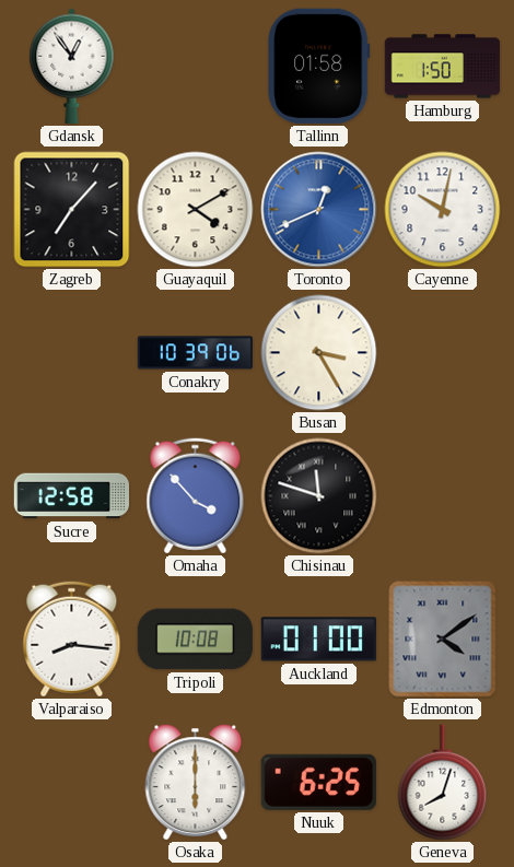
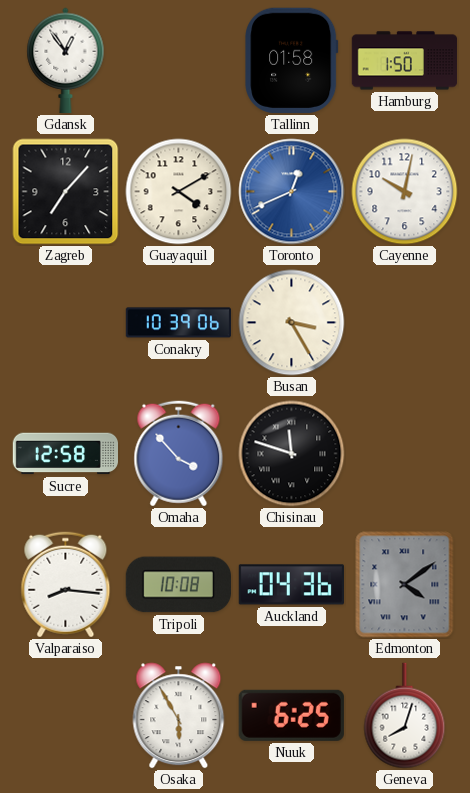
Auckland: 01:00 -> 04:36 (291, 585)
Osaka: 6:00 -> 5:55 (179, 716)
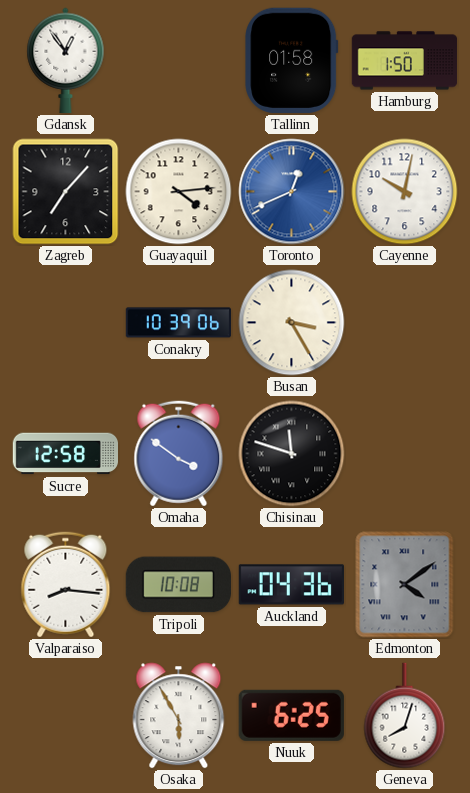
Guayaquil: 4:10 -> 4:14 (179, 192)
Omaha: 3:53 -> 3:51 (179, 454)
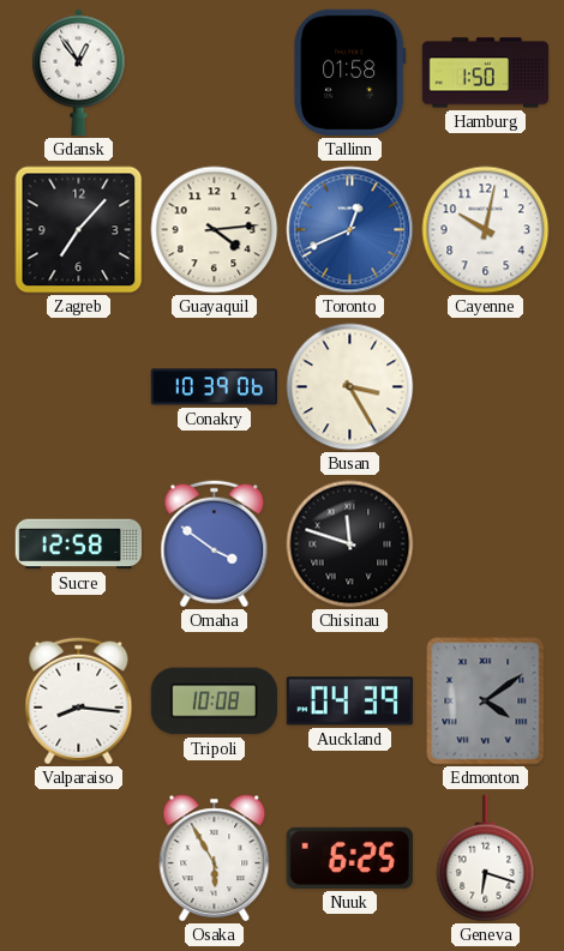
Auckland: 04:36 -> 04:39 (349, 702)
Geneva: 8:03 -> 6:18 (486, 859)
